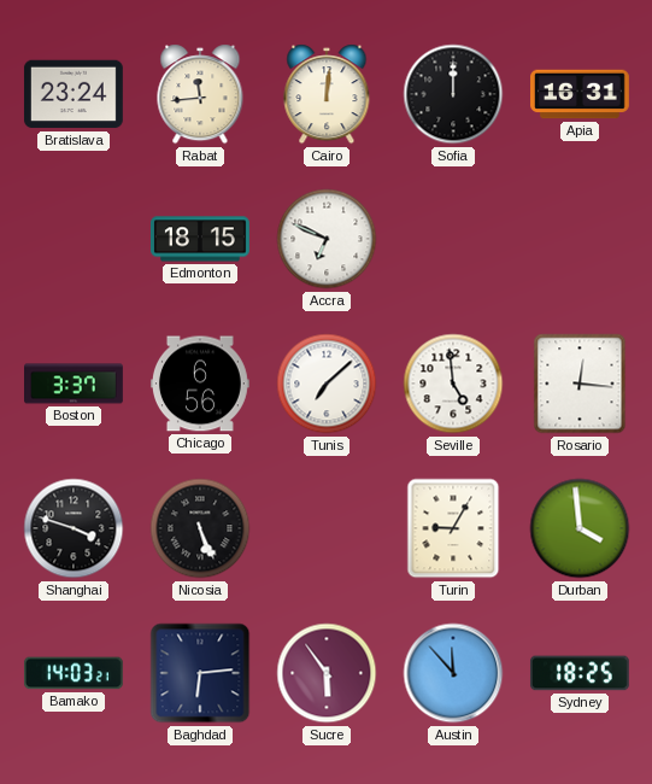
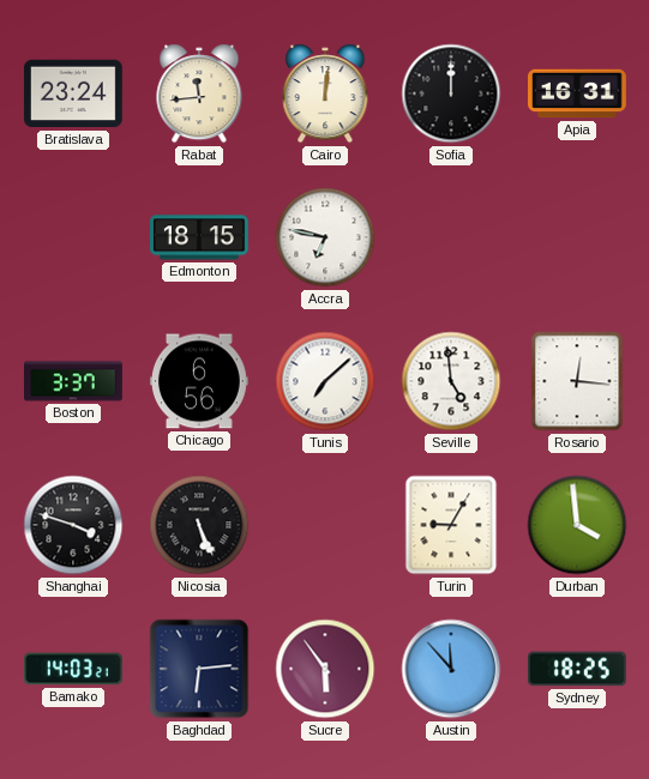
Accra: 6:49 -> 6:47 (325, 237)
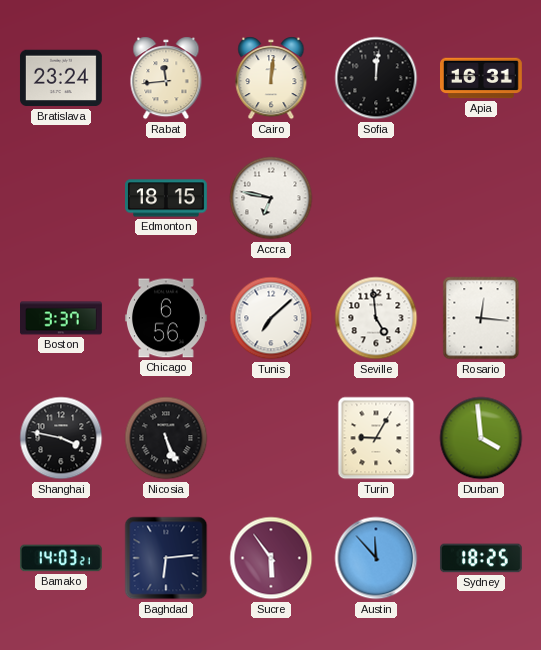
Sofia: 12:00 -> 12:01 (376, 78)
Shanghai: 3:48 -> 3:47 (61, 438)
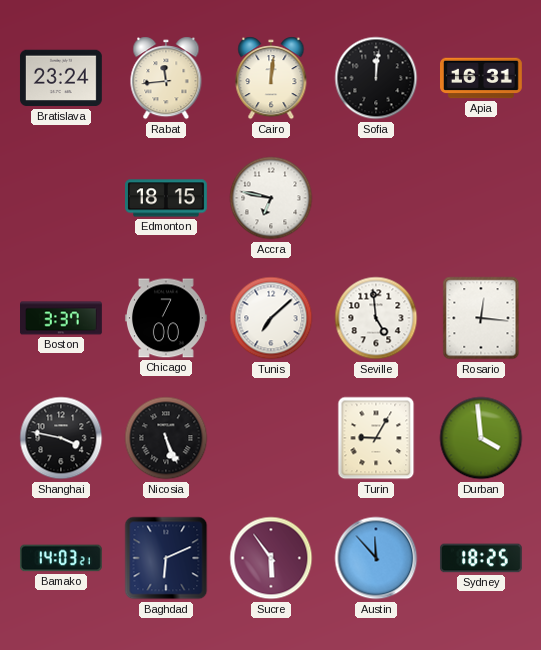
Chicago: 6:56 -> 7:00 (166, 318)
Baghdad: 6:14 -> 6:11 (166, 558)
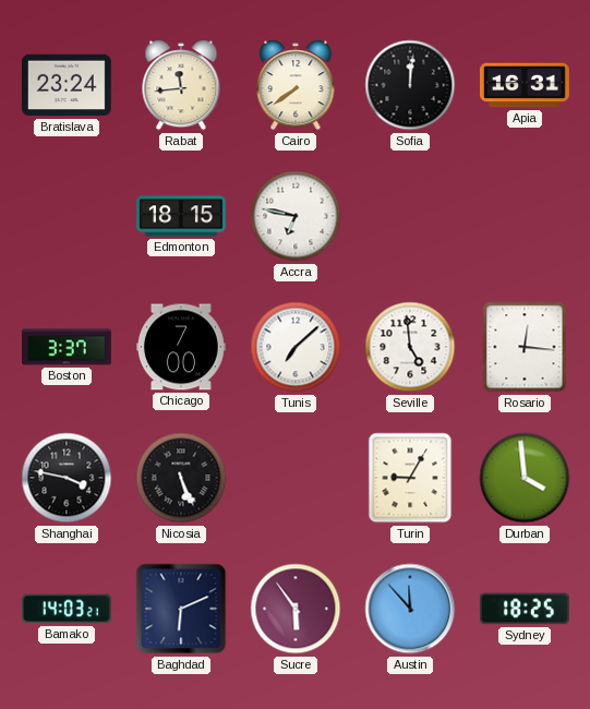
Cairo: 12:01 -> 7:39 (296, 85)
